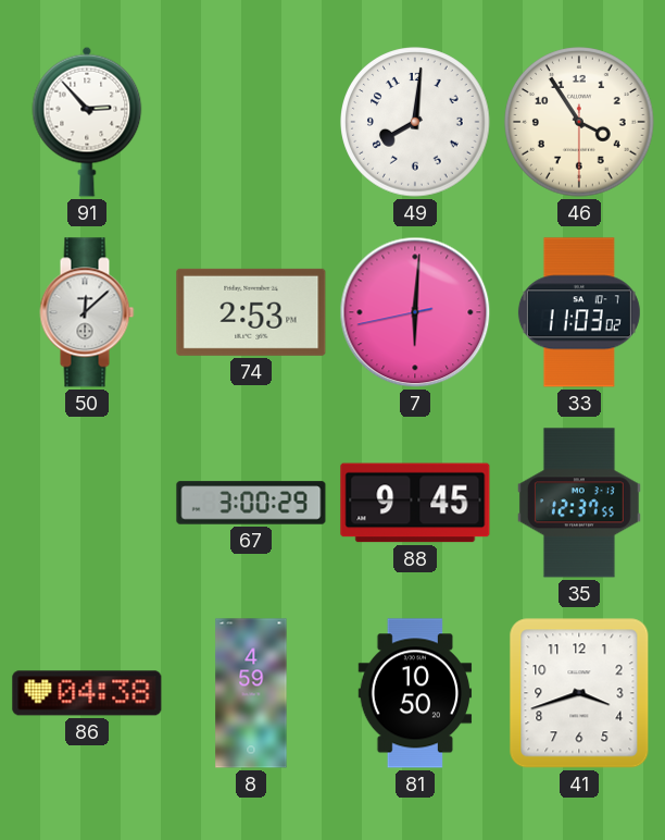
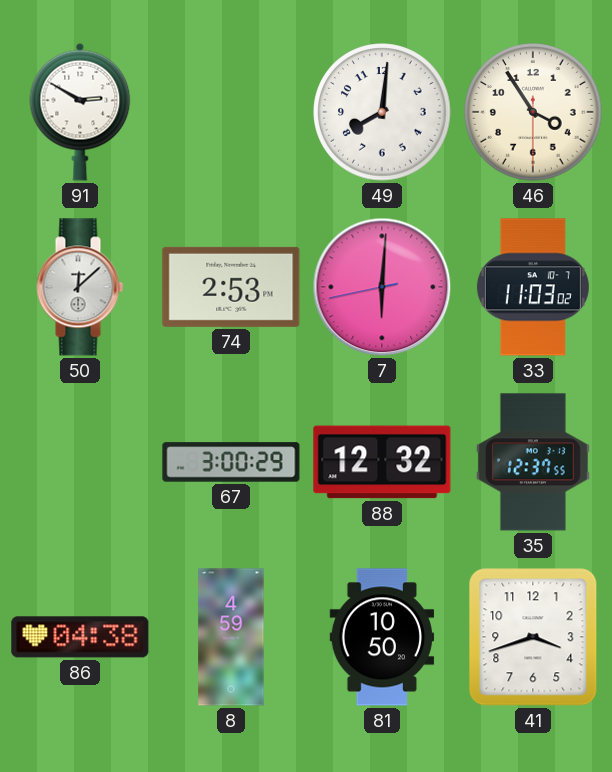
91: 2:53 -> 2:50 (80, 112)
88: 9:45 -> 12:32 (382, 462)
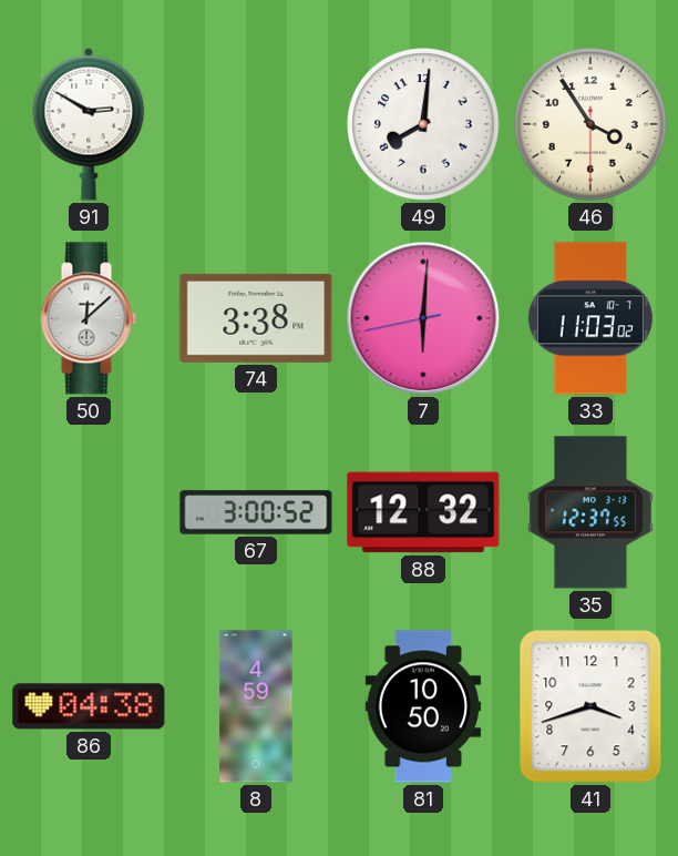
74: 2:53 -> 3:38 (256, 318)
67: 3:00:29 -> 3:00:52 (256, 512)
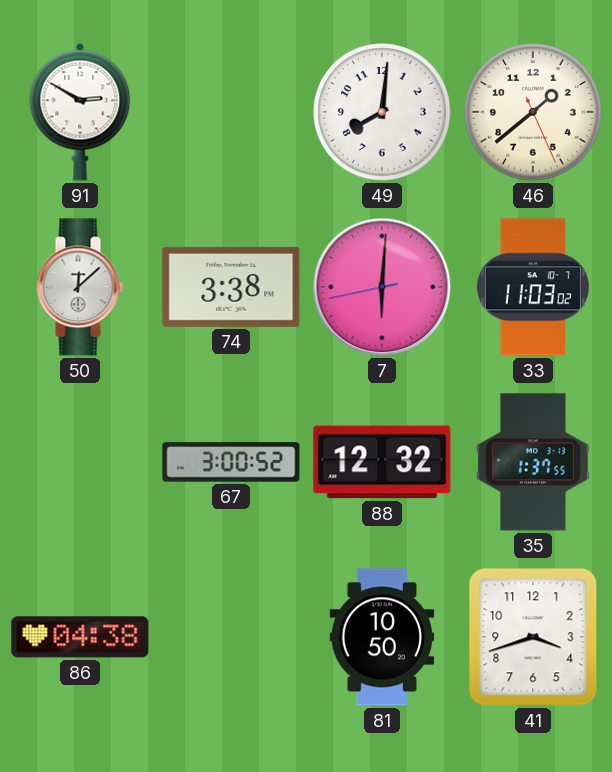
46: 3:54 -> 1:38 (533, 112)
35: 12:37 -> 1:37 (533, 462)
8: 4:59 -> none (256, 706)
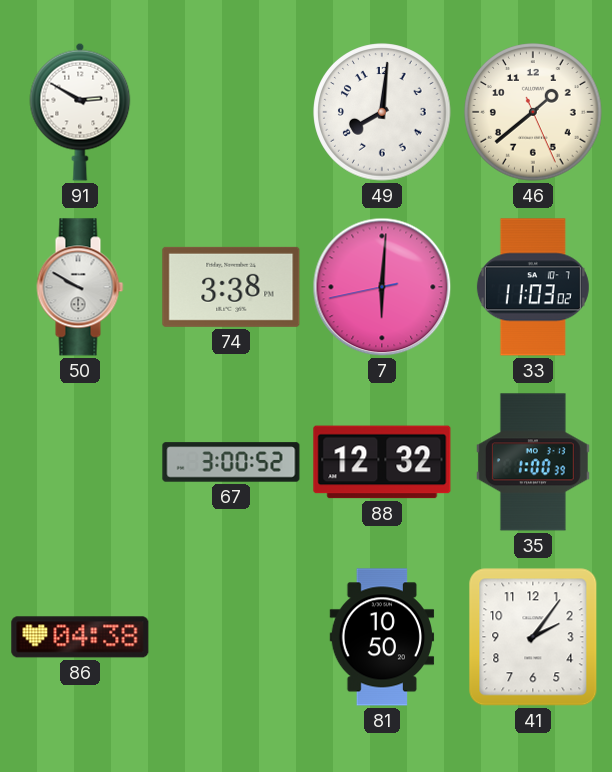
50: 12:08 -> 9:50 (80, 287)
35: 1:37 -> 1:00 (533, 462)
41: 3:42 -> 2:06 (533, 637)
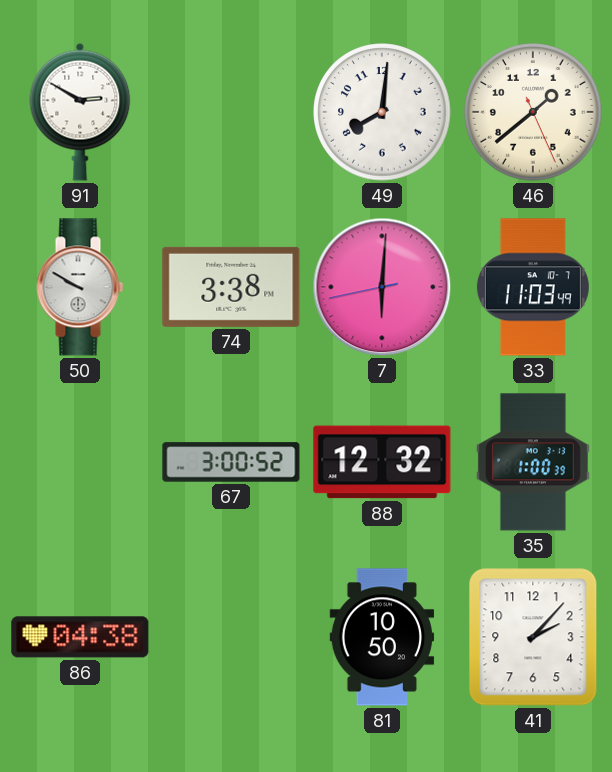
33: 11:03:02 -> 11:03:49 (533, 287)
41: 2:06 -> 2:07 (533, 637)
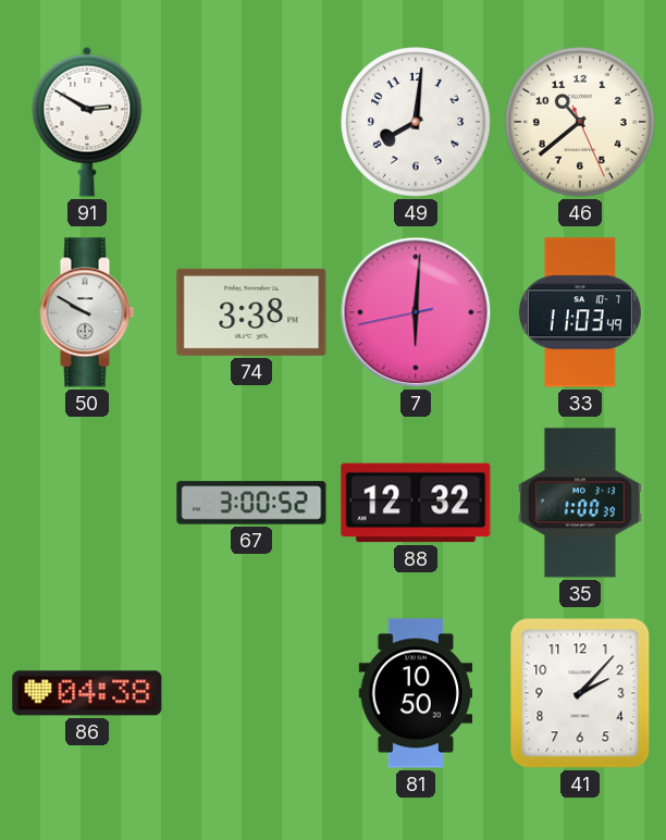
46: 1:38 -> 10:38 (580, 122)
